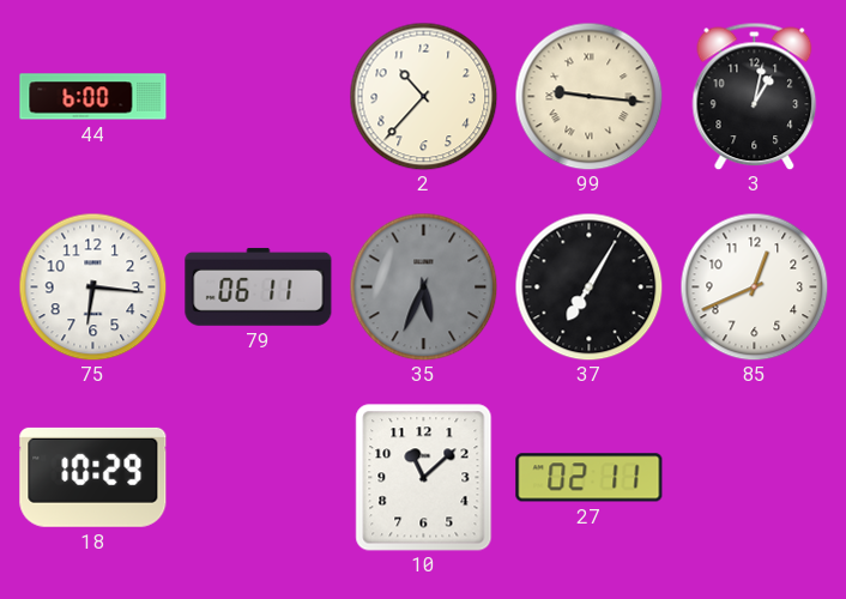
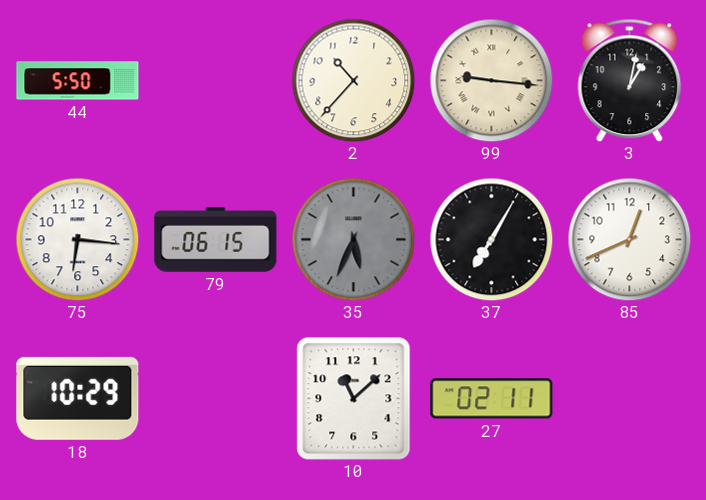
44: 6:00 -> 5:50 (78, 81)
79: 06:11 -> 06:15 (216, 239)
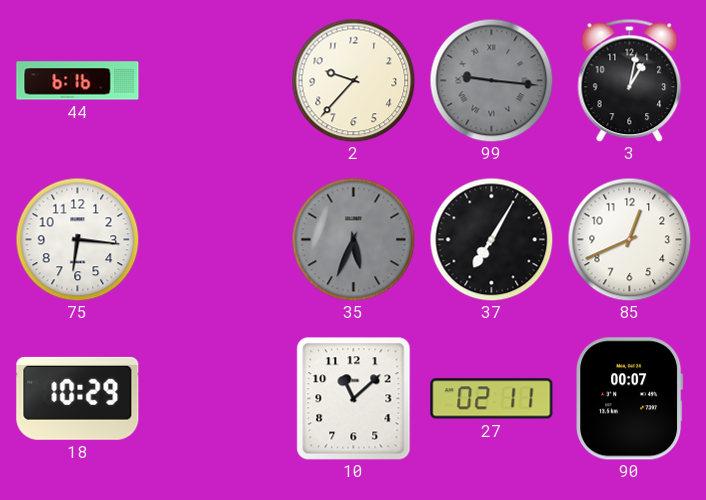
44: 5:50 -> 6:16 (78, 81)
2: 10:37 -> 9:37 (353, 80)
99 dial: cream -> grey (491, 80)
79: 06:15 -> none (216, 239)
90: none -> 00:07 (630, 399)
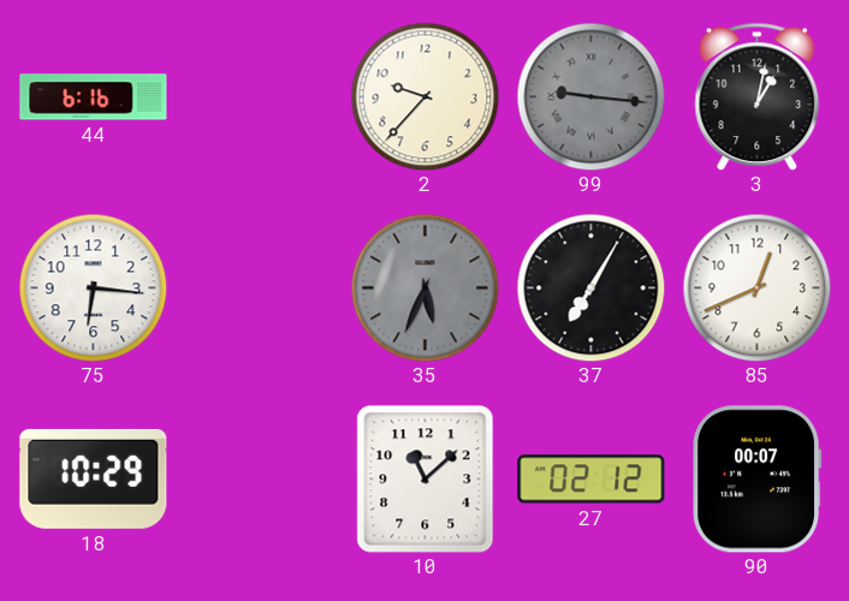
27: 02:11 -> 02:12 (592, 480)
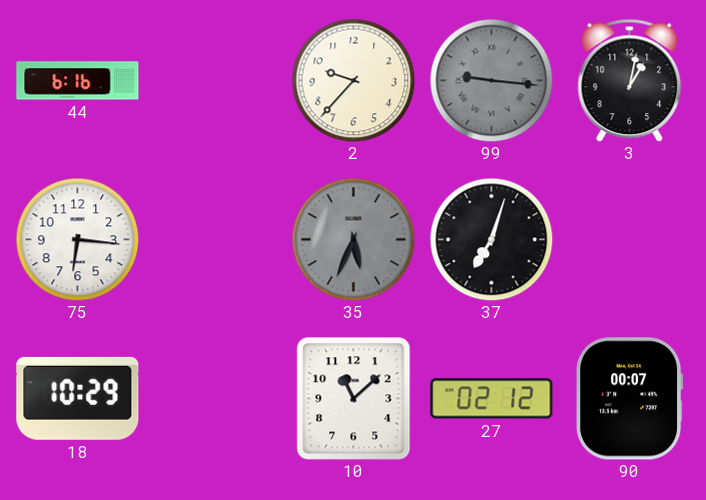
37: 7:05 -> 7:03 (491, 239)
85: 12:41 -> none (756, 287)
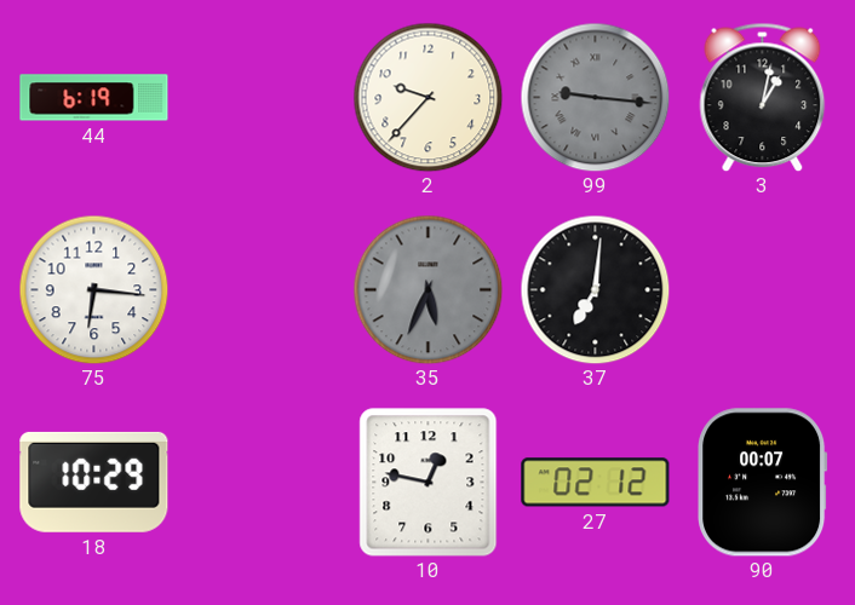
44: 6:16 -> 6:19 (94, 98)
37: 7:03 -> 7:01 (595, 289)
10: 11:08 -> 12:47 (429, 483)
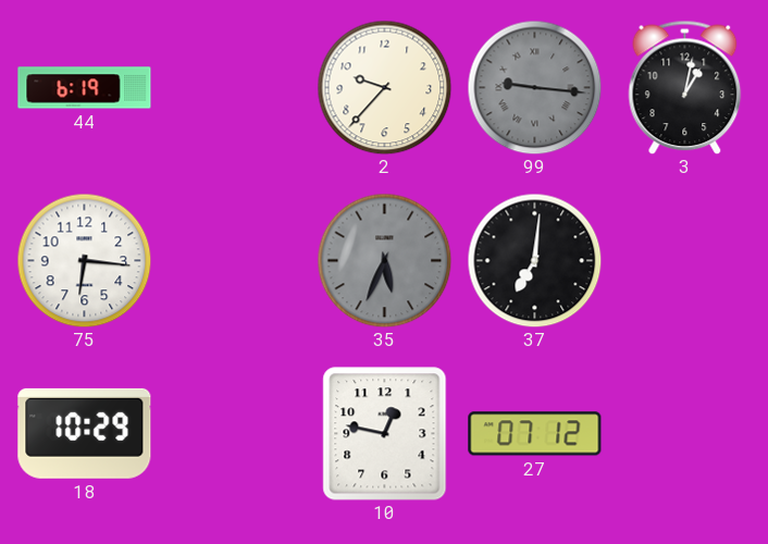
27: 02:12 -> 07:12 (535, 434)
90: 00:07 -> none (763, 483)
